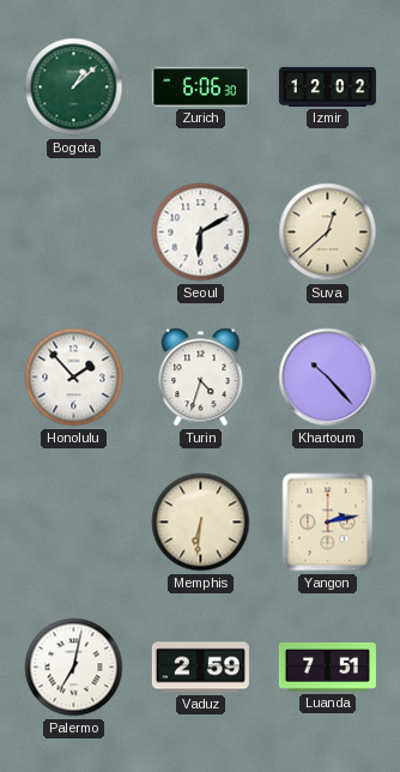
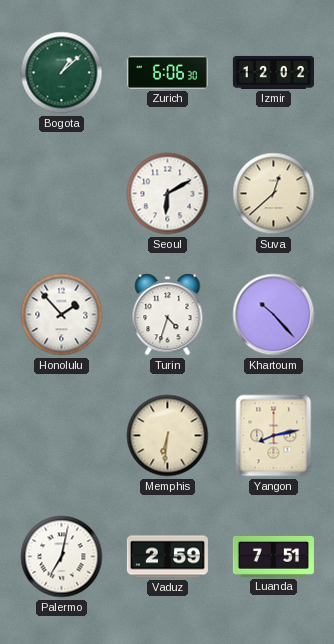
Yangon: 2:13 -> 8:13 (274, 436)
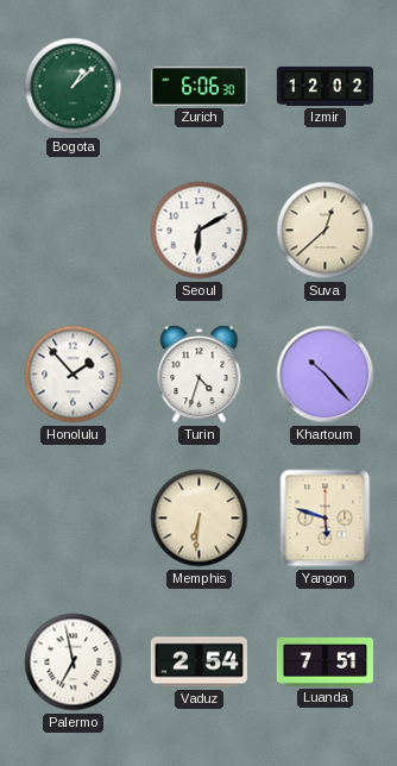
Yangon: 8:13 -> 5:48 (326, 519)
Palermo: 7:02 -> 6:58 (74, 663)
Vaduz: 2:59 -> 2:54 (198, 663)
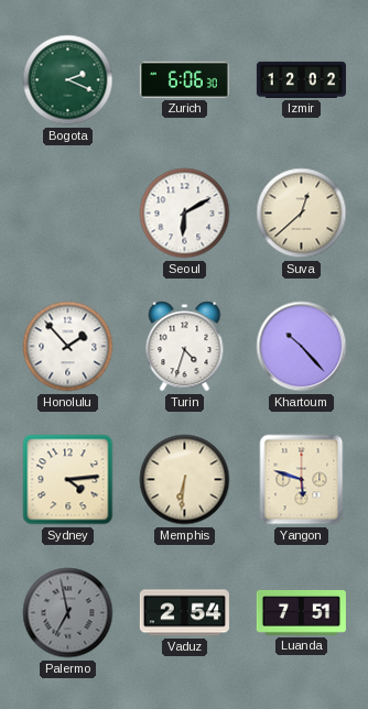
Bogota: 1:08 -> 2:19 (68, 80)
Sydney: none -> 4:14 (68, 480)
Palermo dial: white -> grey (68, 613)
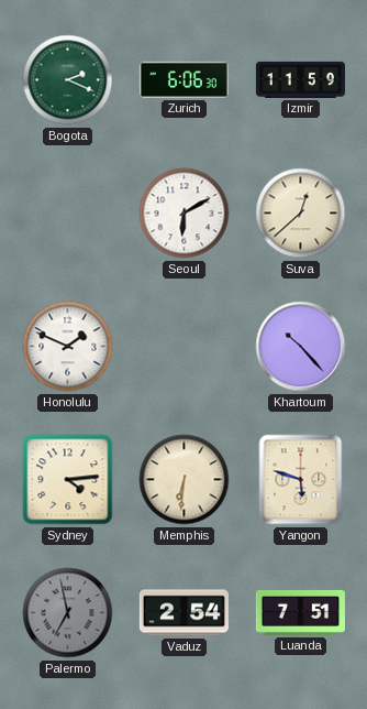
Izmir: 12:02 -> 11:59 (300, 79)
Honolulu: 1:53 -> 1:49 (68, 347)
Turin: 4:33 -> none (185, 347)
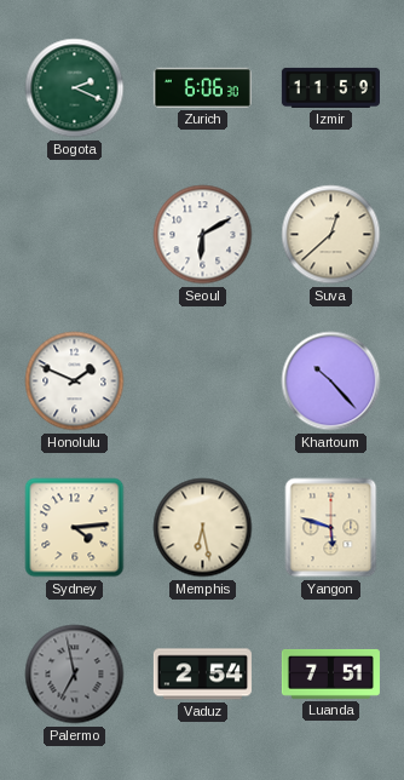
Memphis: 6:31 -> 6:28 (203, 528)
